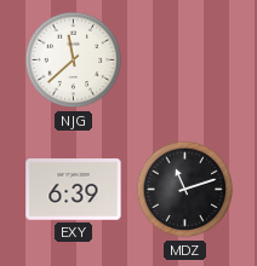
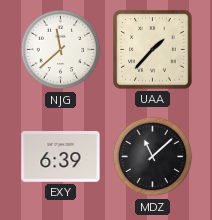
UAA: none -> 1:37 (153, 50)
MDZ: 11:12 -> 11:08 (153, 157)
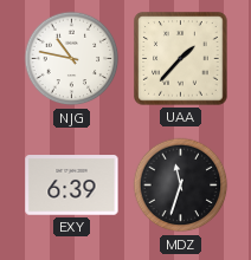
NJG: 11:38 -> 10:47 (72, 59)
MDZ: 11:08 -> 11:33 (181, 186)
